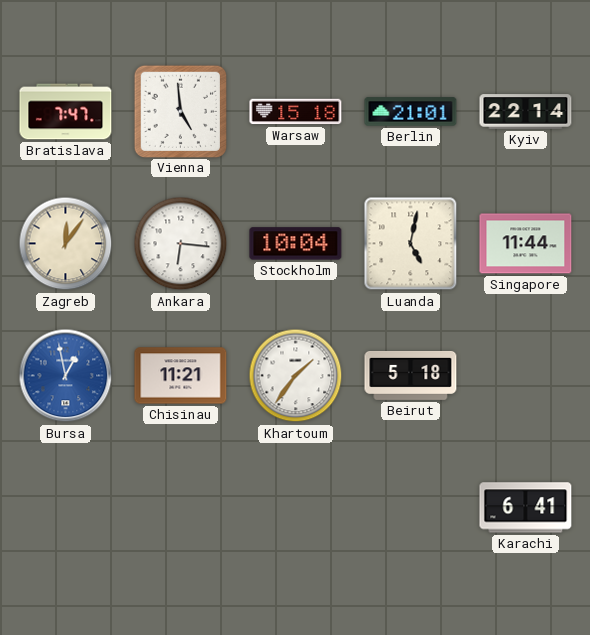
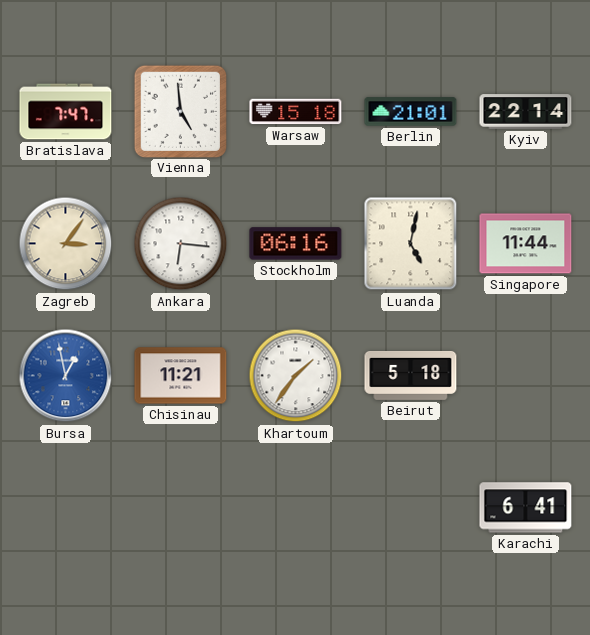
Zagreb: 12:06 -> 3:06 (66, 244)
Stockholm: 10:04 -> 06:16 (296, 244)
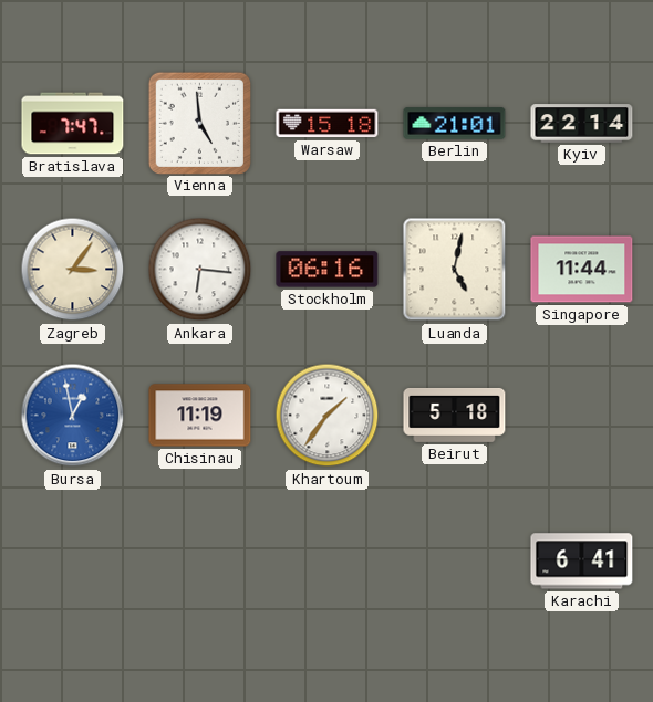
Chisinau: 11:21 -> 11:19 (200, 416)
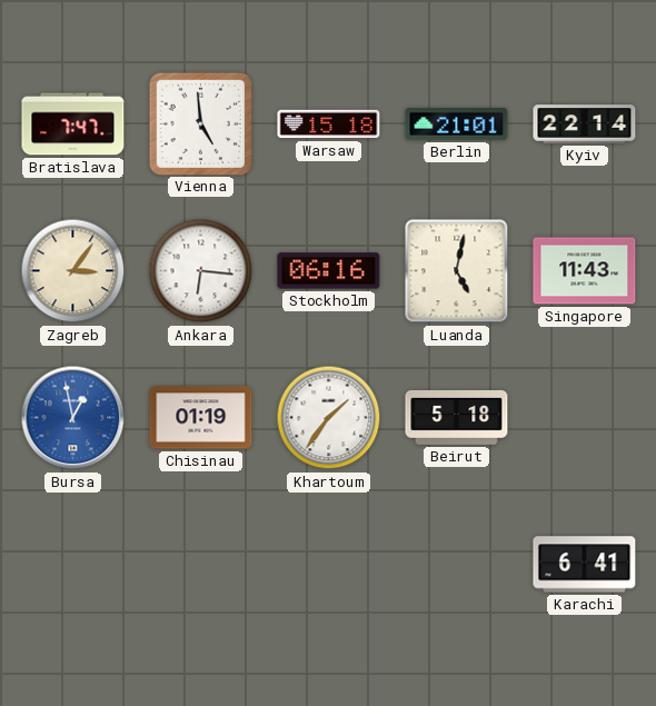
Singapore: 11:44 -> 11:43 (585, 271)
Chisinau: 11:19 -> 01:19 (201, 418)
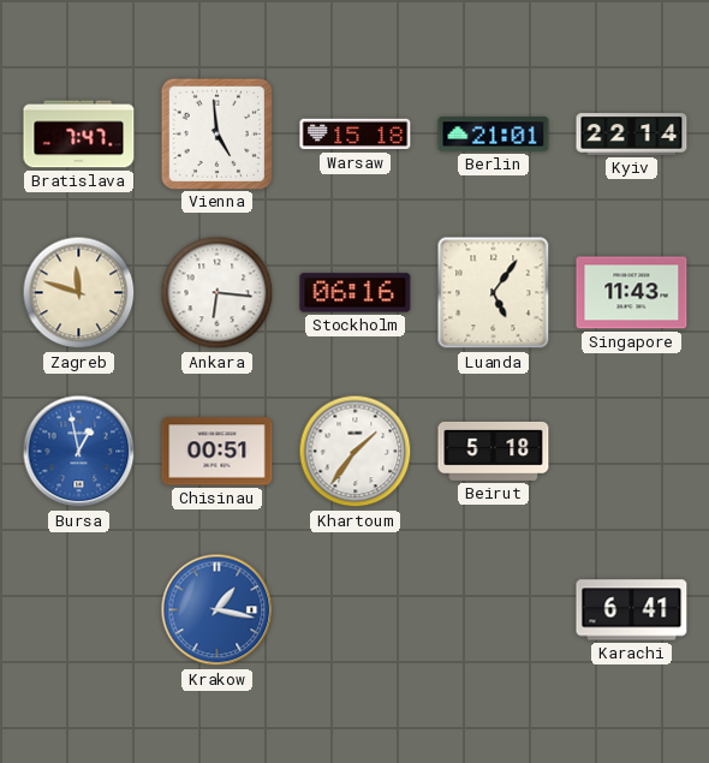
Zagreb: 3:06 -> 11:48 (79, 293)
Luanda: 5:02 -> 5:06 (494, 293)
Chisinau: 01:19 -> 00:51 (218, 452)
Krakow: none -> 1:17 (218, 610)
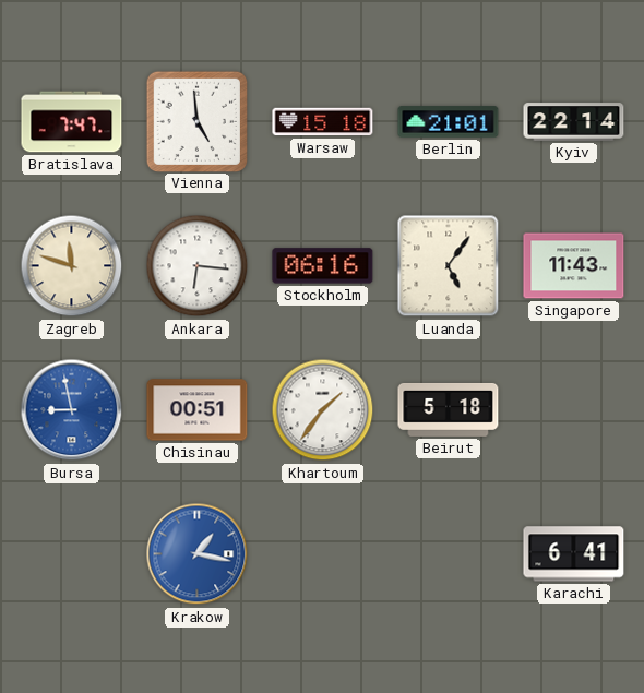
Bursa: 12:58 -> 8:58 (72, 410)
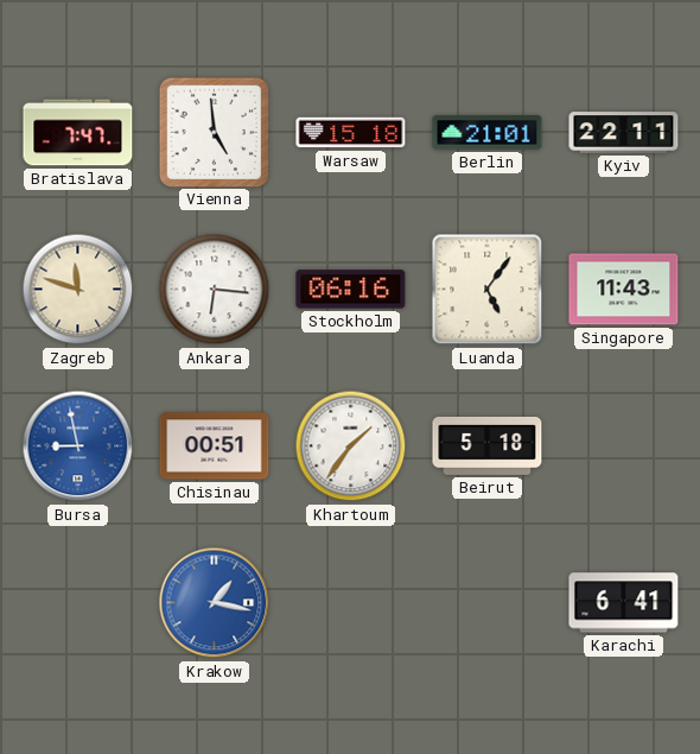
Kyiv: 22:14 -> 22:11 (624, 133)
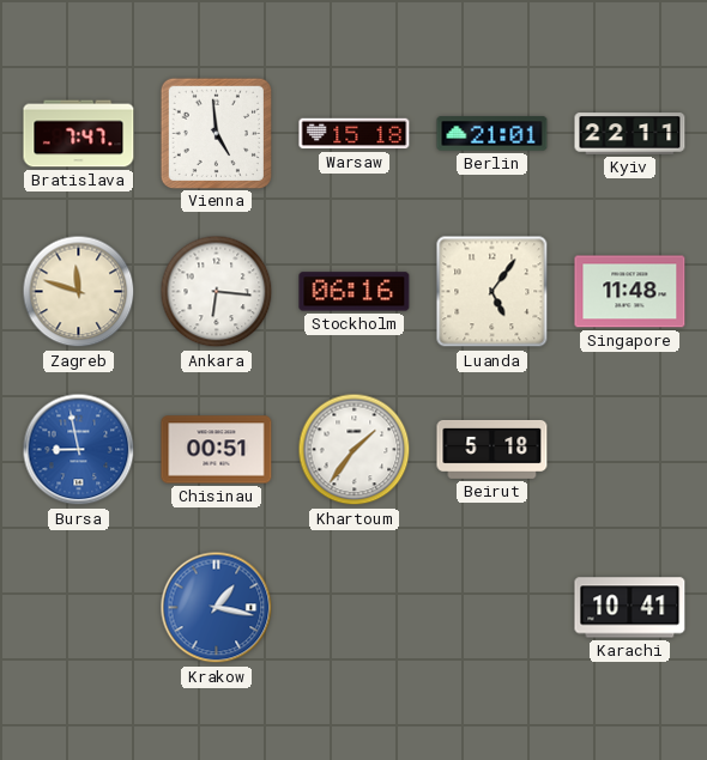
Singapore: 11:43 -> 11:48 (630, 292)
Karachi: 6:41 -> 10:41 (630, 608)
